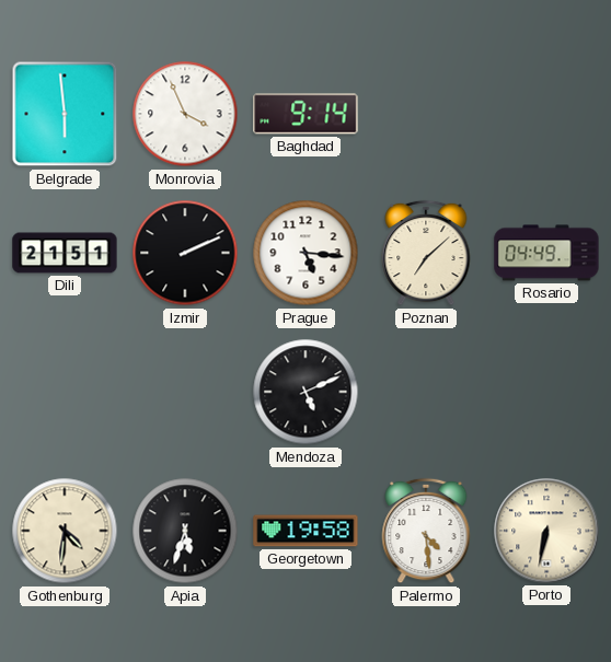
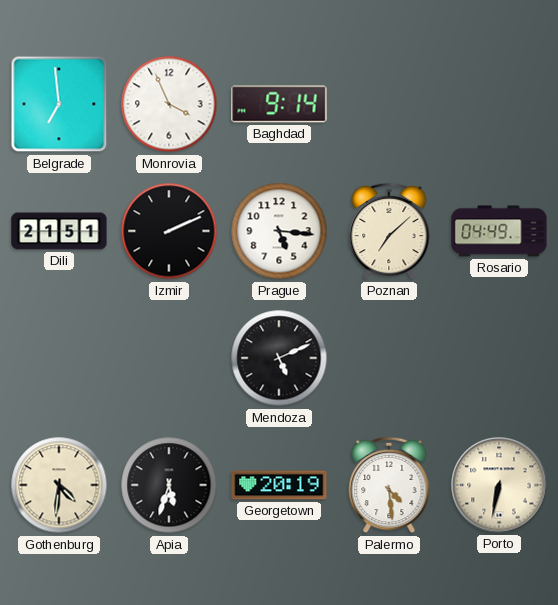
Belgrade: 5:59 -> 6:59 (59, 104)
Georgetown: 19:58 -> 20:19 (279, 485)
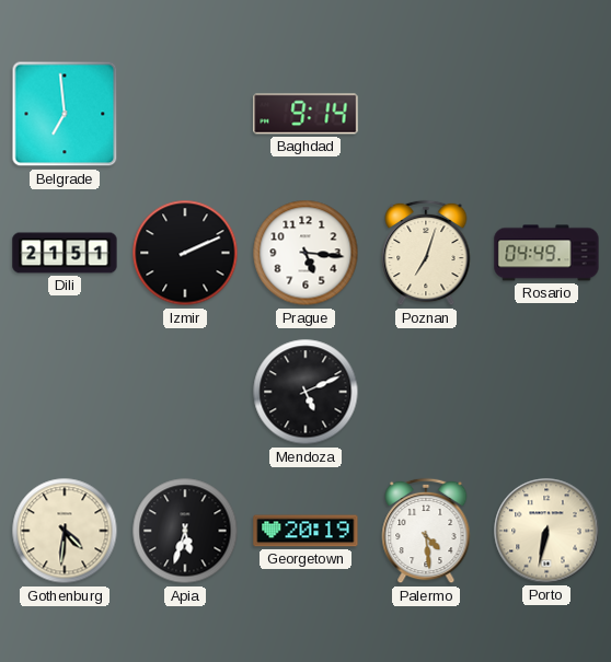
Monrovia: 3:56 -> none (169, 104)
Poznan: 7:08 -> 7:03 (426, 253)
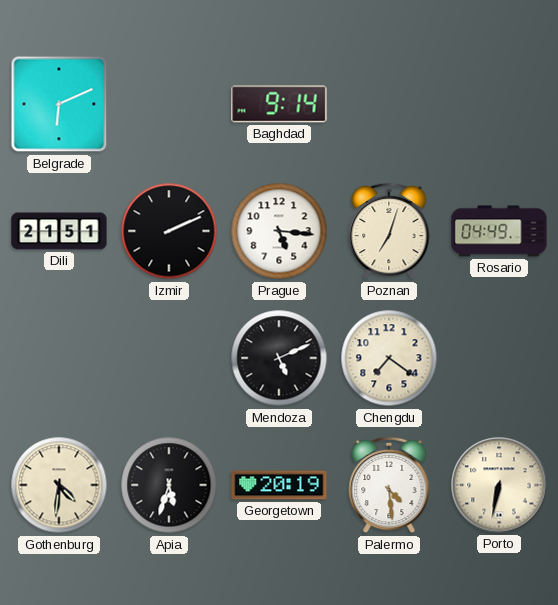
Belgrade: 6:59 -> 6:11 (59, 104)
Chengdu: none -> 7:21 (389, 358)
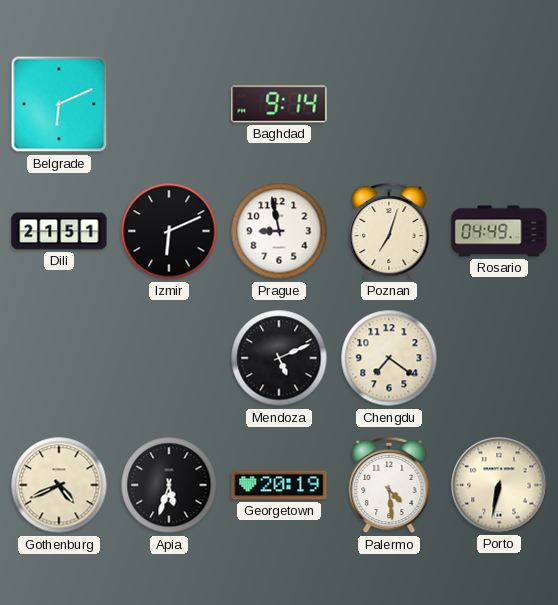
Izmir: 2:11 -> 6:11 (169, 231)
Prague: 5:16 -> 8:58 (279, 231)
Gothenburg: 4:31 -> 4:41 (59, 485)
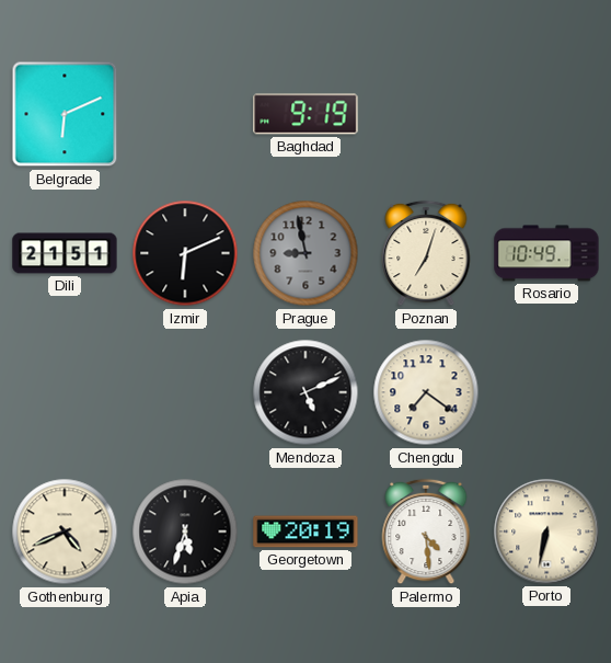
Baghdad: 9:14 -> 9:19 (305, 114)
Prague dial: white -> grey (305, 253)
Rosario: 04:49 -> 10:49 (546, 253)
